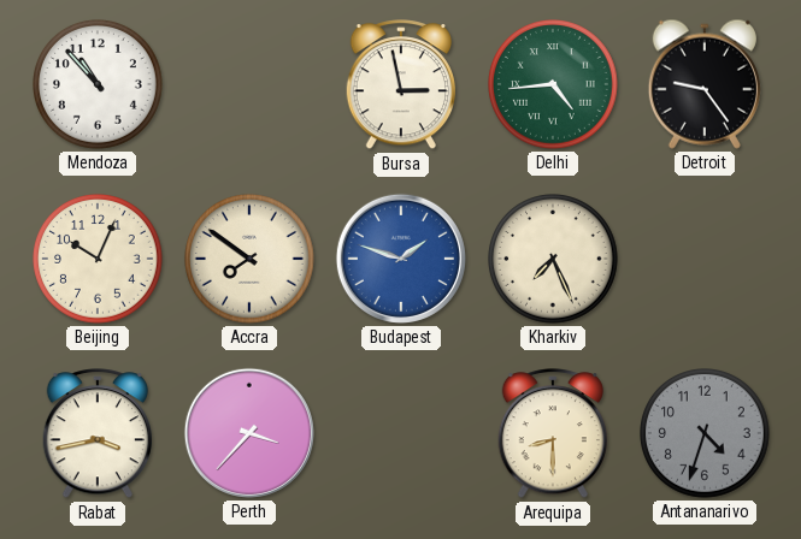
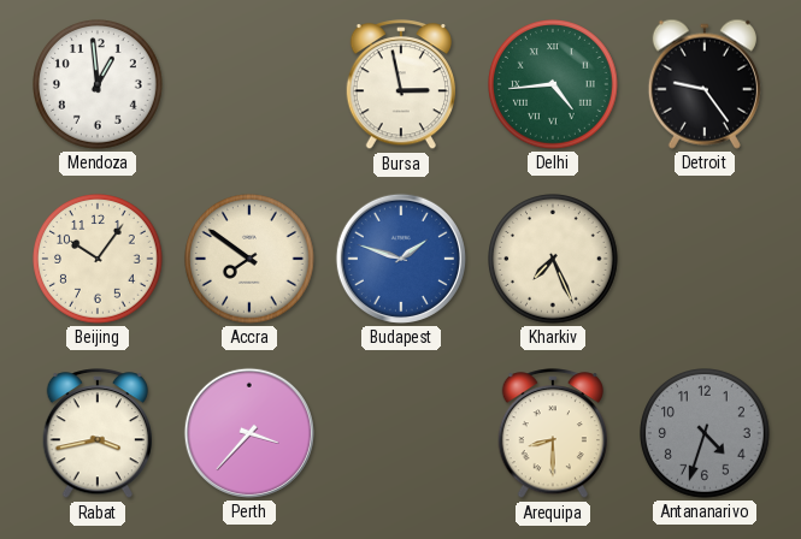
Mendoza: 10:53 -> 12:59 (99, 85)
Beijing: 10:04 -> 10:06 (99, 260)
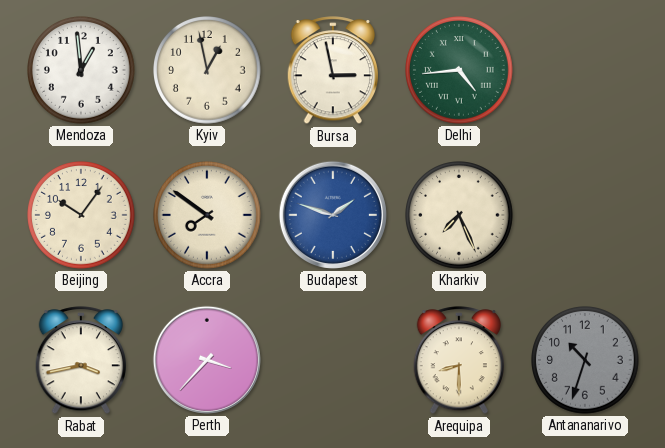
Kyiv: none -> 12:58 (208, 71)
Detroit: 9:24 -> none (705, 84)
Antananarivo: 4:33 -> 10:33 (586, 361)
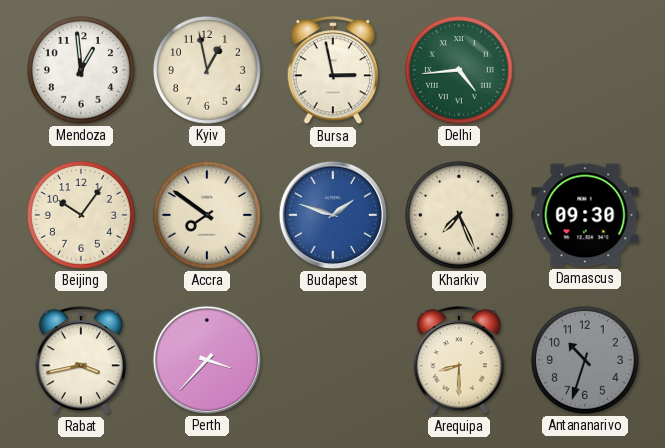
Damascus: none -> 09:30 (585, 215)
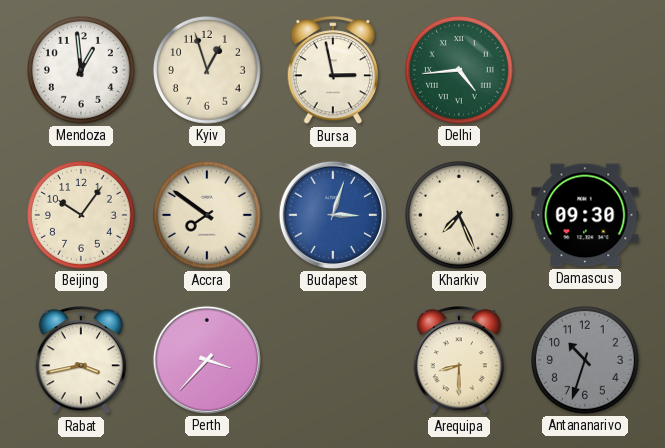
Kyiv: 12:58 -> 12:57 (208, 71)
Budapest: 1:48 -> 3:03 (333, 215)
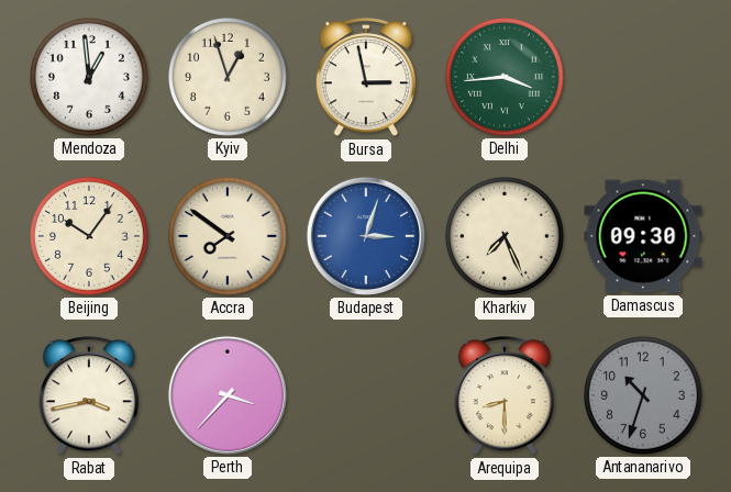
Delhi: 4:44 -> 3:44 (506, 78)
